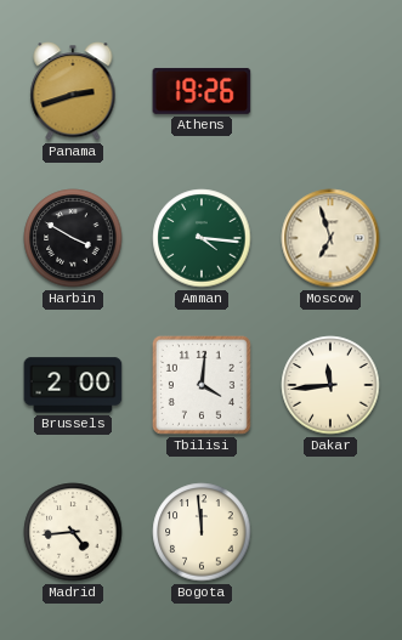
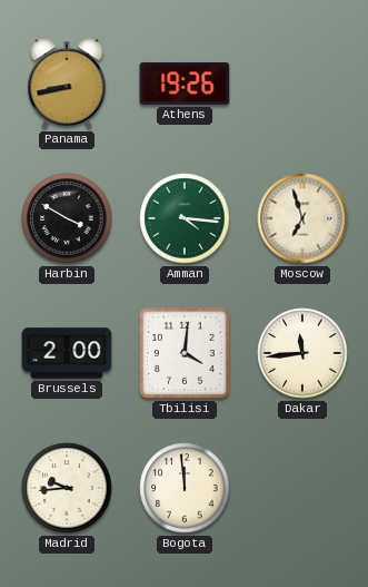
Panama: 2:42 -> 8:43 (67, 84)
Madrid: 4:44 -> 9:44 (67, 488)
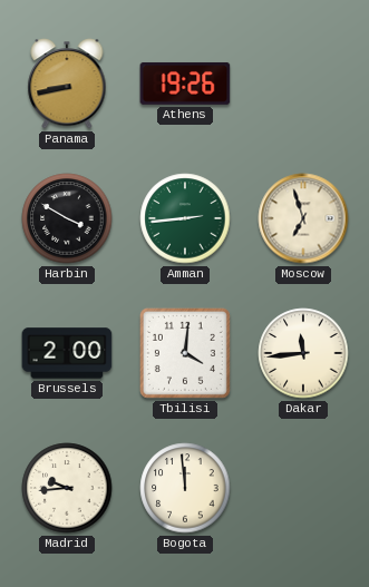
Amman: 4:16 -> 2:44 (185, 218)
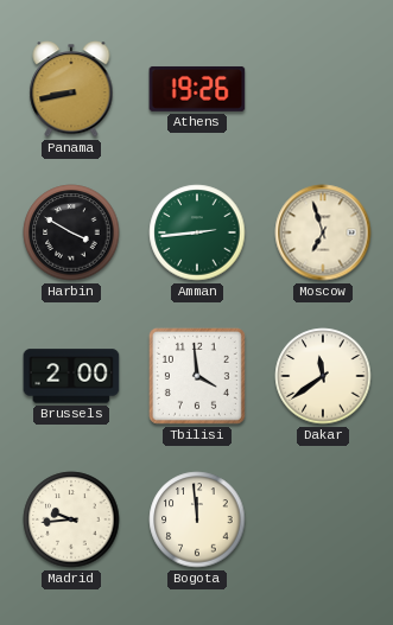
Tbilisi: 4:01 -> 3:59 (197, 376)
Dakar: 11:44 -> 11:39 (323, 376)
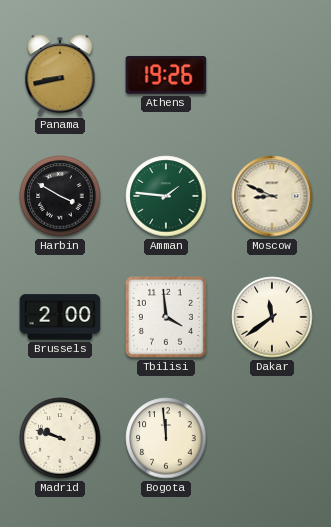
Amman: 2:44 -> 1:46 (166, 196)
Moscow: 6:57 -> 8:49 (272, 196)
Madrid: 9:44 -> 9:48 (60, 438)
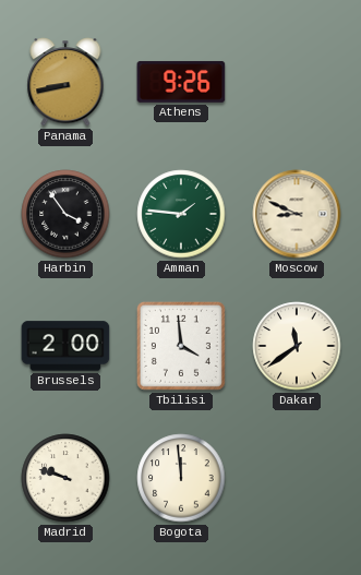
Athens: 19:26 -> 9:26 (181, 82)
Harbin: 3:50 -> 3:54 (65, 214)
